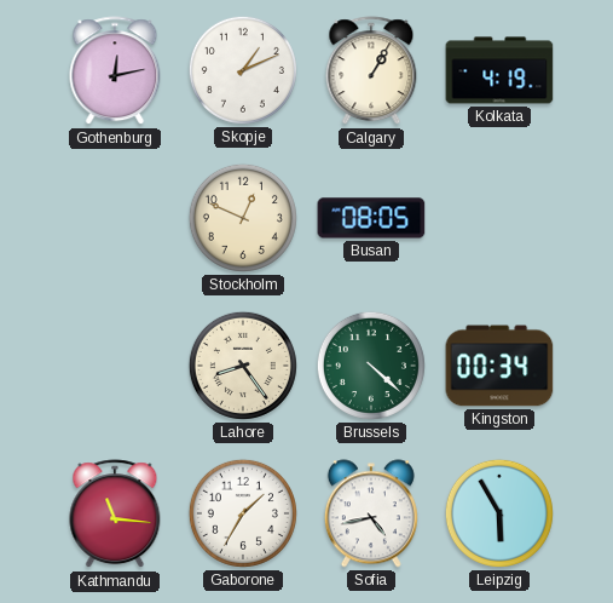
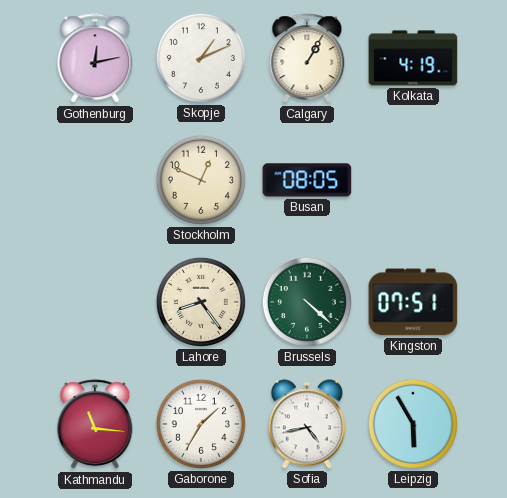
Kingston: 00:34 -> 07:51 (413, 302)
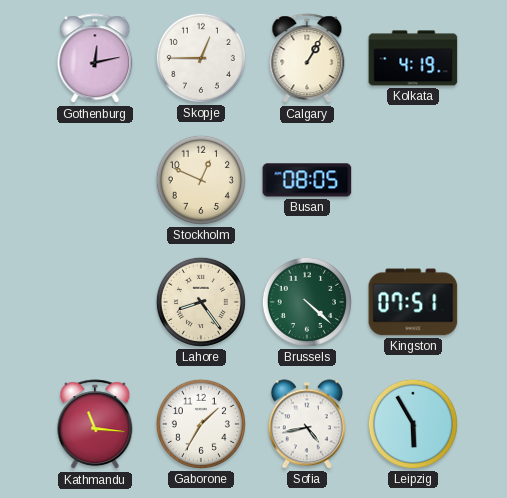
Skopje: 1:11 -> 12:45 (201, 58)
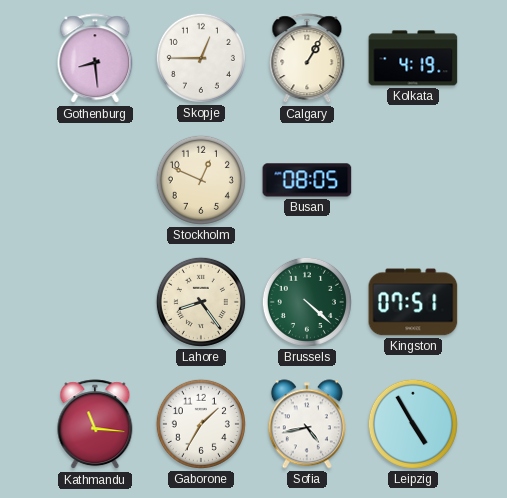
Gothenburg: 12:13 -> 8:29 (95, 59)
Leipzig: 5:55 -> 4:55 (413, 424)
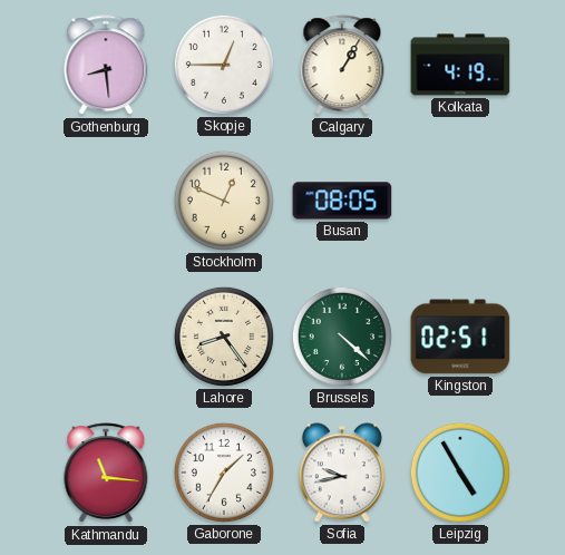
Kingston: 07:51 -> 02:51 (460, 337)
Sofia: 4:43 -> 9:43 (342, 473)
